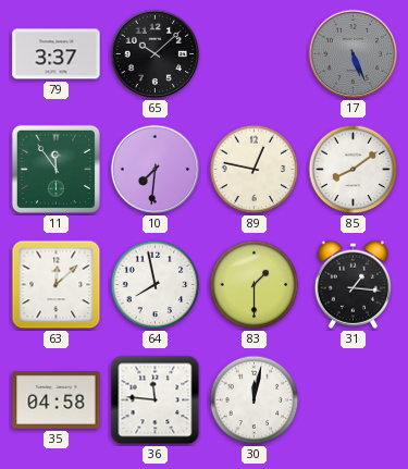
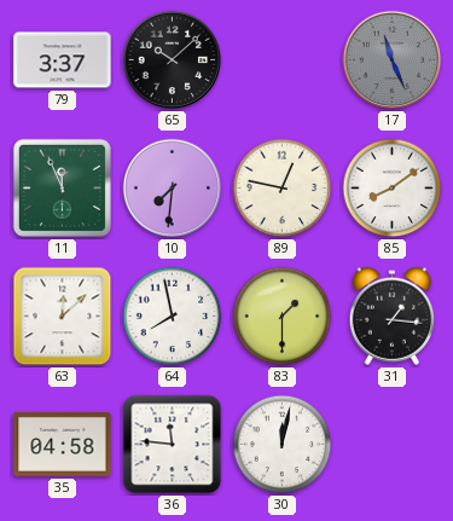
17: 5:26 -> 11:26 (393, 60)
11: 11:54 -> 11:56 (62, 187)
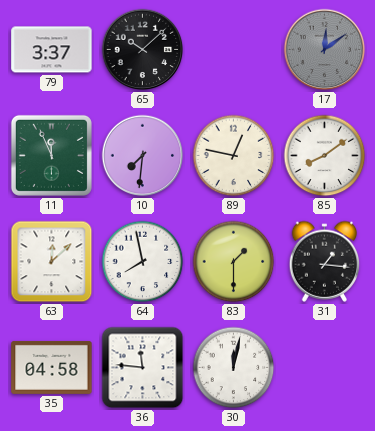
17: 11:26 -> 12:09 (325, 50)
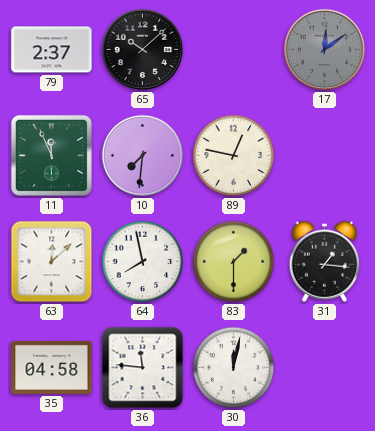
79: 3:37 -> 2:37 (52, 50)
85: 8:09 -> none (325, 156)
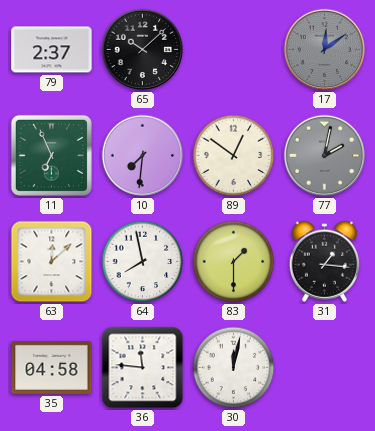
11: 11:56 -> 6:56 (51, 155)
89: 12:47 -> 12:51 (234, 156)
77: none -> 2:02 (325, 156)
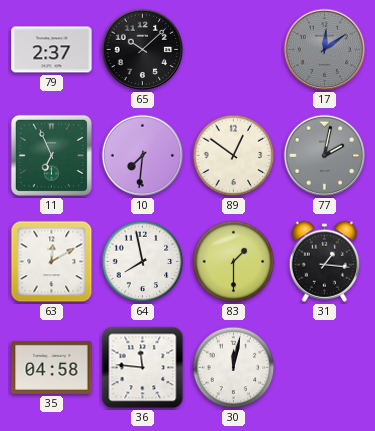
63: 12:08 -> 12:10 (52, 262)
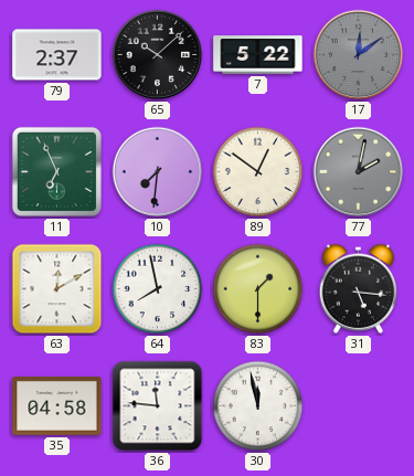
7: none -> 5:22 (258, 55)
31: 1:16 -> 5:16 (359, 288)
30: 12:02 -> 11:58 (258, 406)
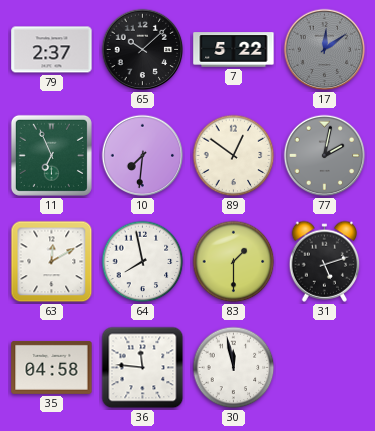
31: 5:16 -> 5:12 (325, 261)
